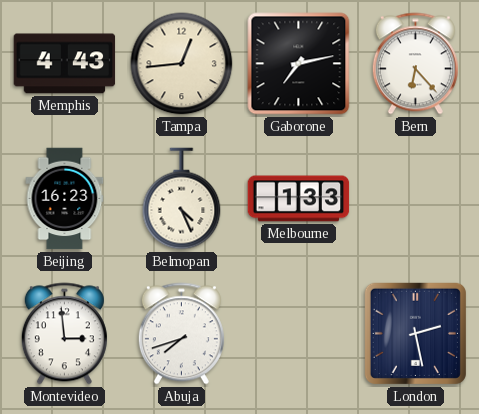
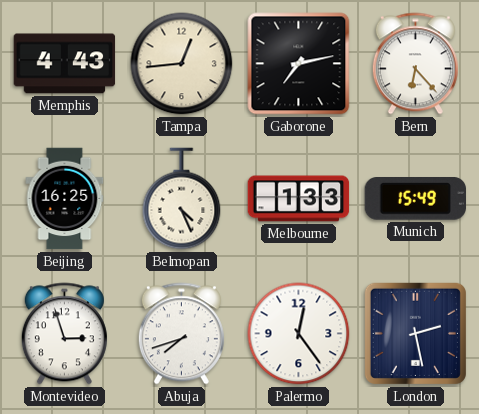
Beijing: 16:23 -> 16:25 (65, 199)
Munich: none -> 15:49 (415, 199)
Montevideo: 2:59 -> 2:57 (64, 334)
Palermo: none -> 12:24 (299, 334)
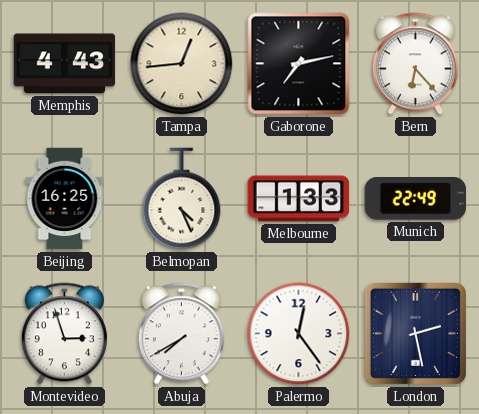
Munich: 15:49 -> 22:49 (415, 199)
Abuja: 7:42 -> 7:40 (181, 334)
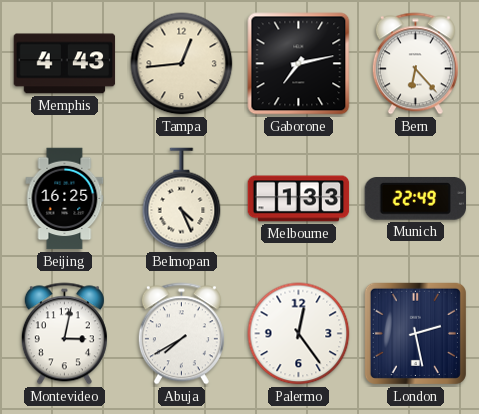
Montevideo: 2:57 -> 3:02 (64, 334)
